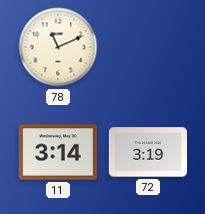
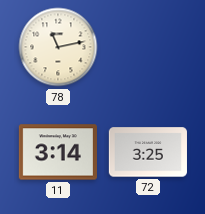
78: 11:11 -> 11:13 (58, 47)
72: 3:19 -> 3:25 (148, 152)
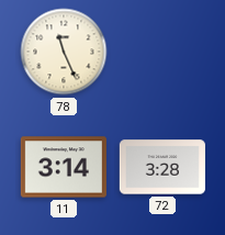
78: 11:13 -> 11:26 (64, 52)
72: 3:25 -> 3:28 (162, 167)
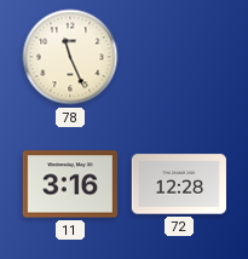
11: 3:14 -> 3:16 (70, 184)
72: 3:28 -> 12:28 (179, 184)
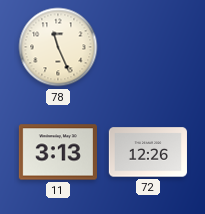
11: 3:16 -> 3:13 (58, 152)
72: 12:28 -> 12:26 (148, 152)
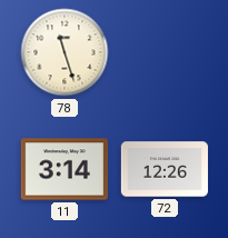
78: 11:26 -> 11:27 (65, 52)
11: 3:13 -> 3:14 (65, 169)
